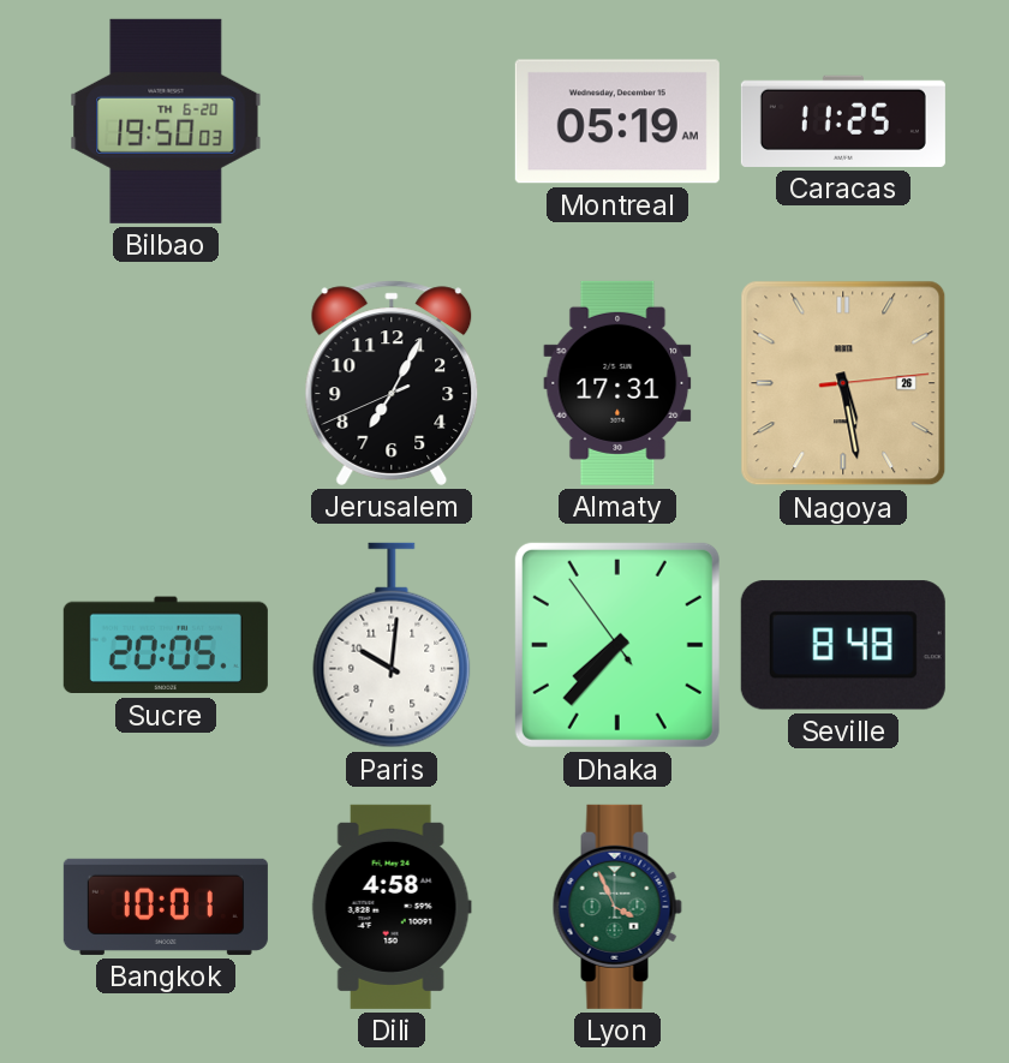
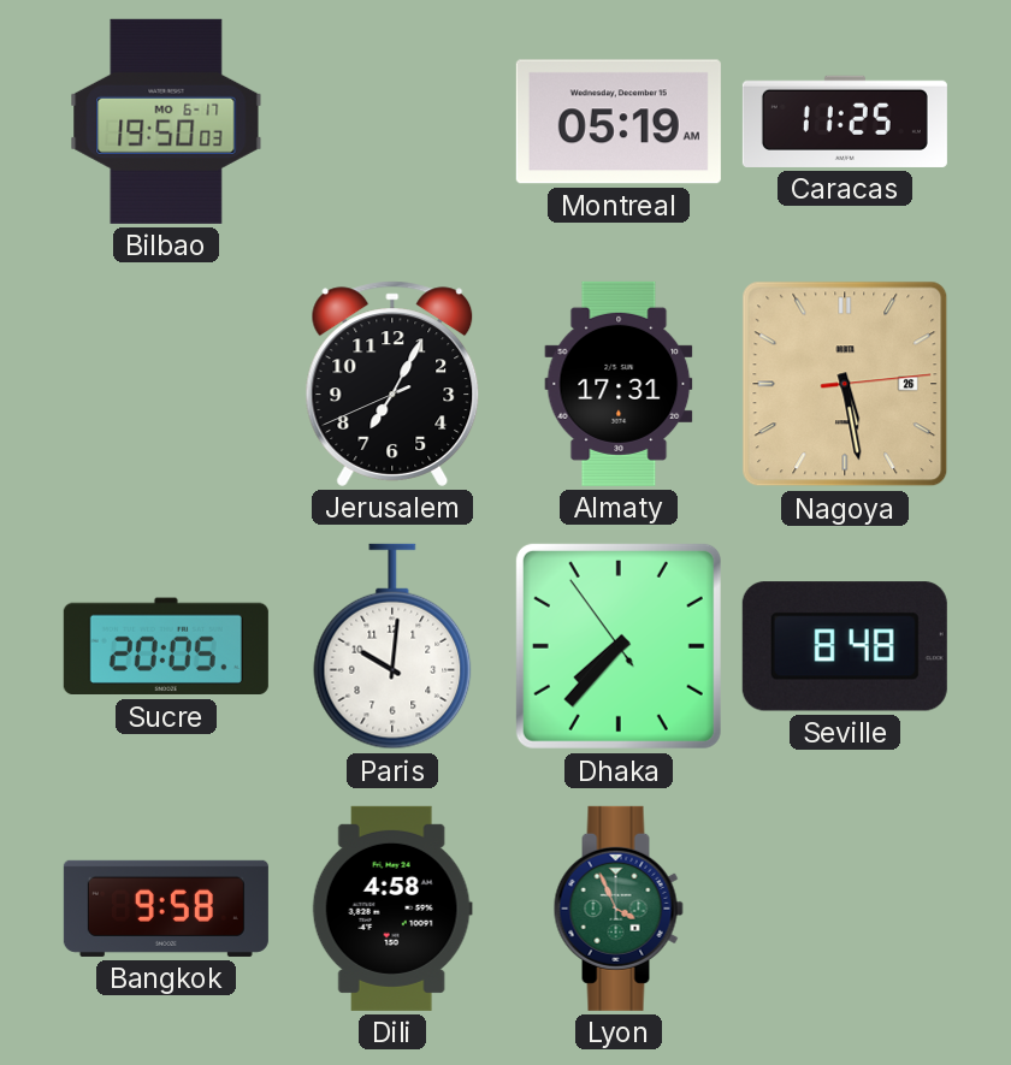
Bilbao date: TH 6-20 -> MO 6-17 (166, 122)
Bangkok: 10:01 -> 9:58 (166, 909)
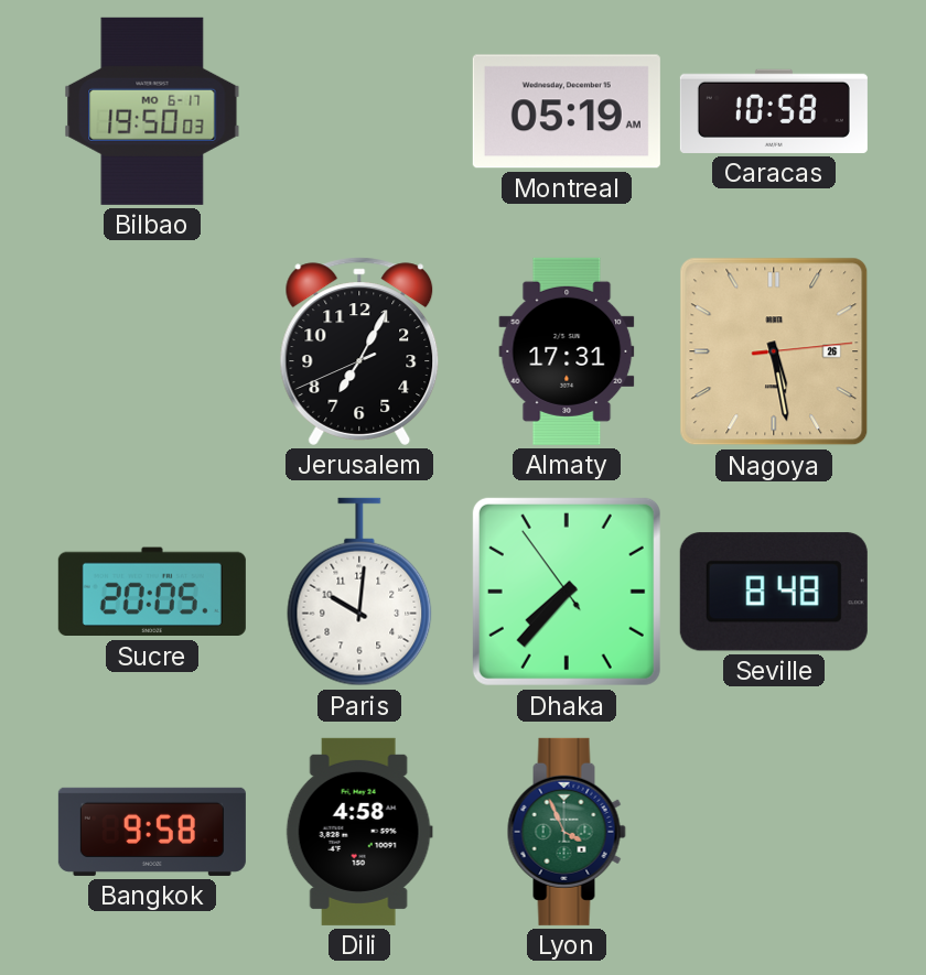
Caracas: 11:25 -> 10:58 (774, 111)
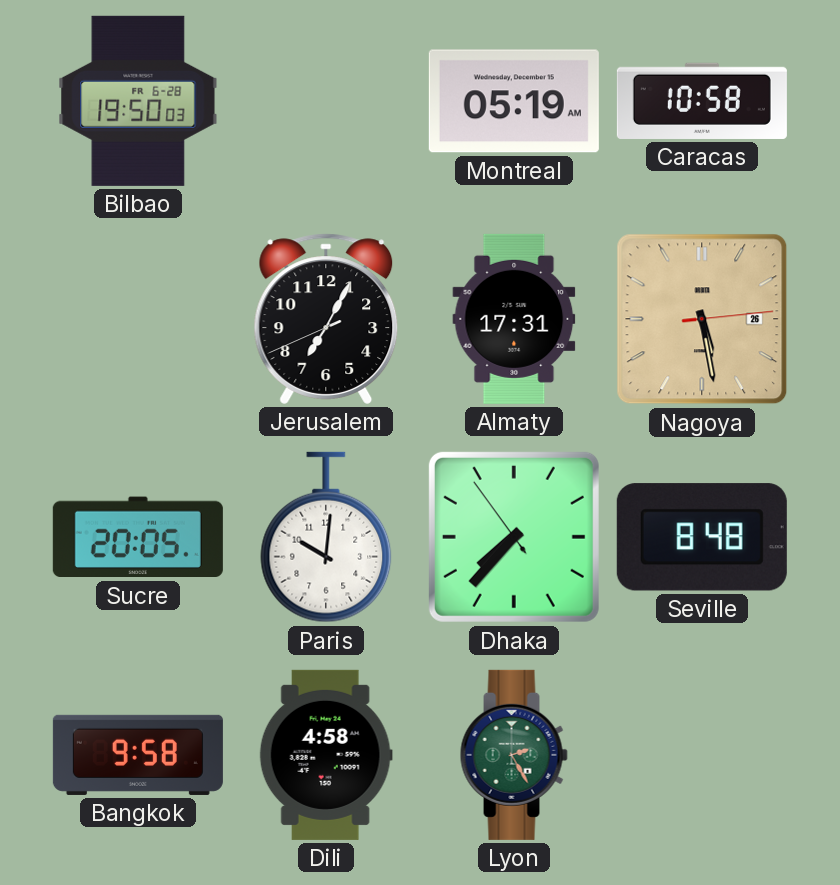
Bilbao date: MO 6-17 -> FR 6-28 (138, 101)
Lyon: 3:56 -> 2:25 (514, 755)
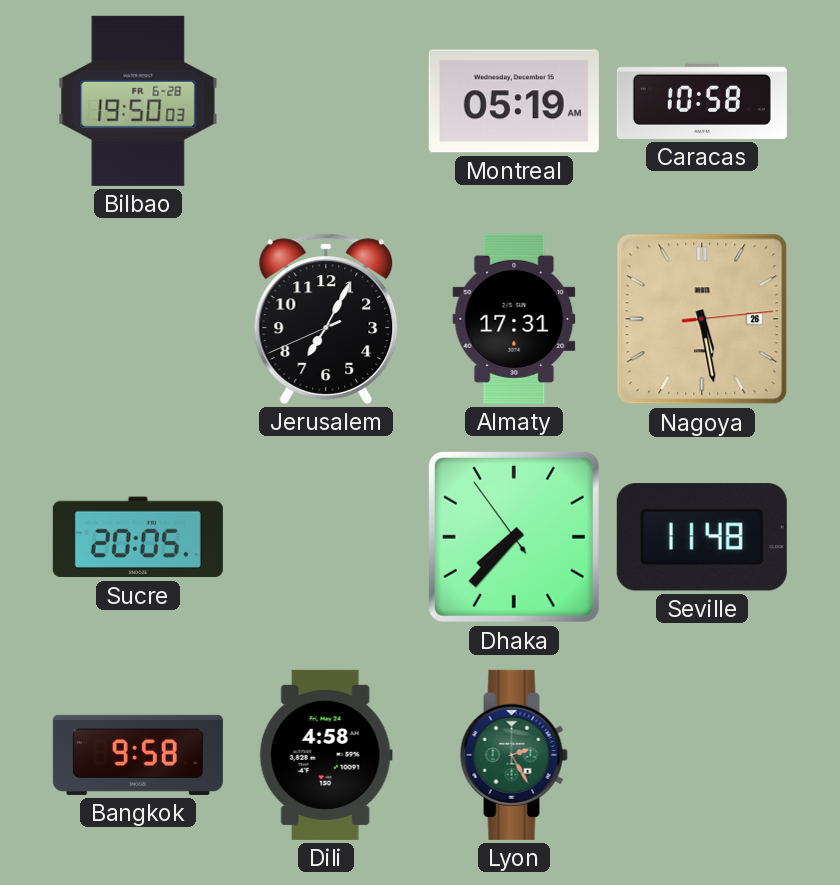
Paris: 10:01 -> none (326, 537)
Seville: 8:48 -> 11:48 (702, 537)
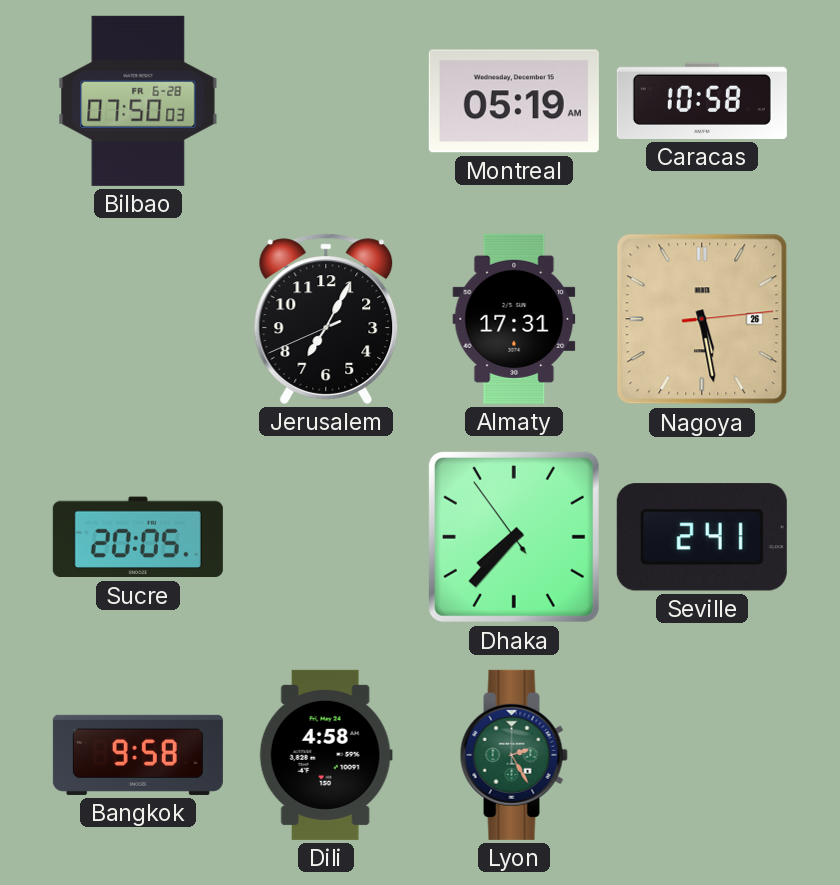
Bilbao: 19:50 -> 07:50 (138, 101)
Seville: 11:48 -> 2:41 (702, 537)
